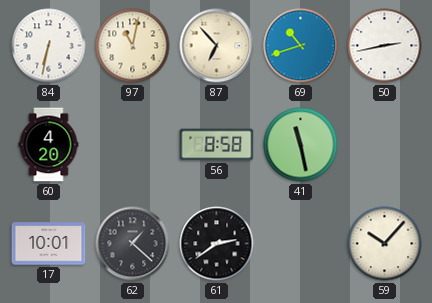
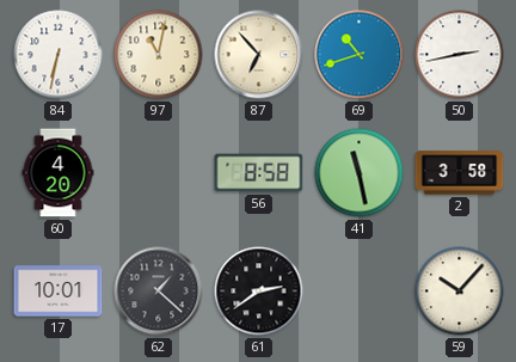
2: none -> 3:58 (460, 173)
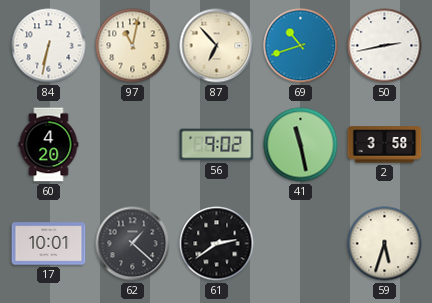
56: 8:58 -> 9:02 (217, 145)
59: 10:07 -> 5:33 (385, 244)
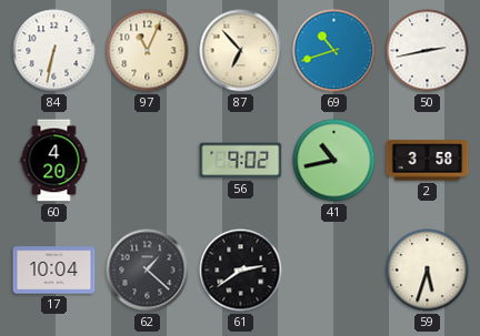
97: 11:02 -> 11:04 (148, 51)
41: 11:28 -> 10:43 (334, 161)
17: 10:01 -> 10:04 (54, 271)
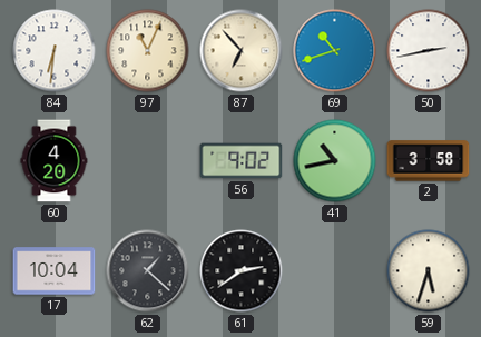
84: 6:32 -> 6:31 (55, 51)
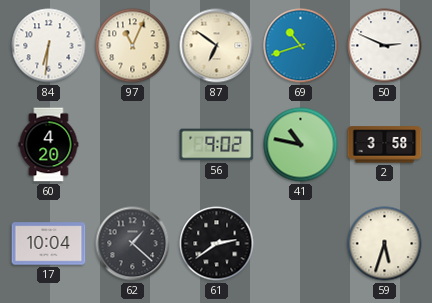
87: 6:53 -> 6:51 (217, 46)
50: 2:43 -> 2:49 (385, 46)
41: 10:43 -> 10:47 (301, 145)
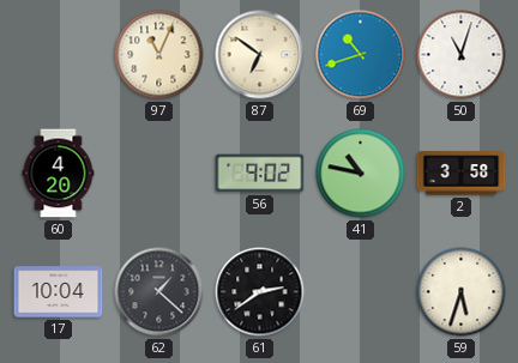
84: 6:31 -> none (49, 46)
50: 2:49 -> 11:03 (462, 55)
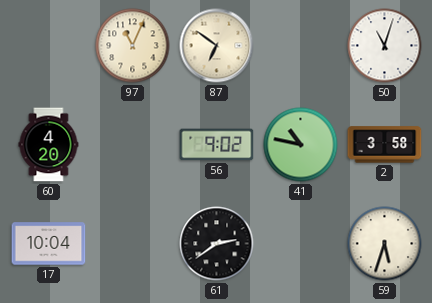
69: 10:42 -> none (361, 55)
62: 1:22 -> none (159, 292)
